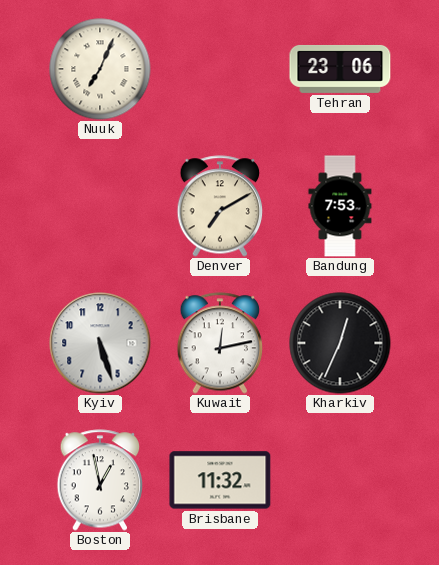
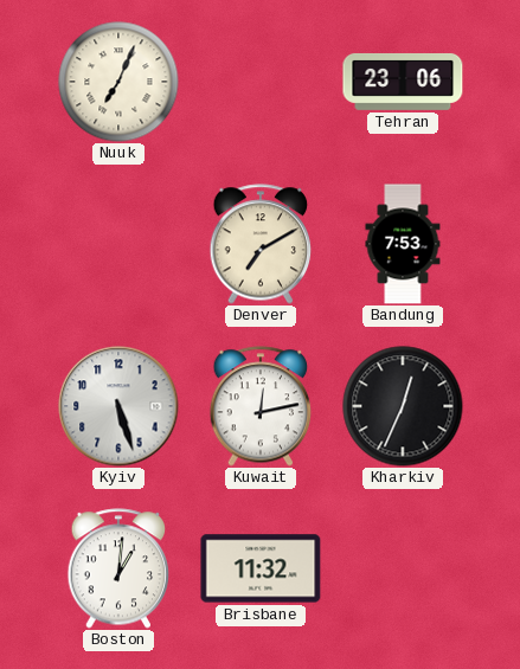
Boston: 12:58 -> 1:01 (118, 568)
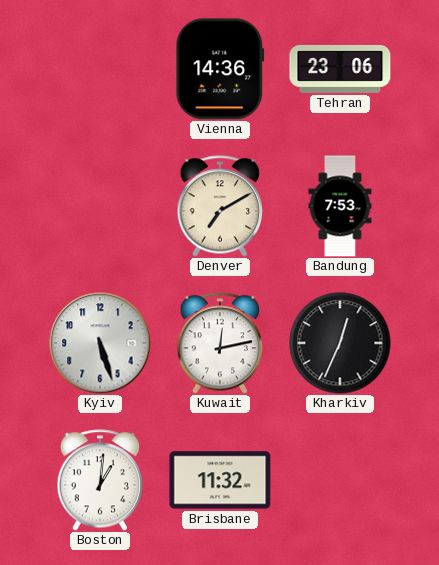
Nuuk: 7:04 -> none (118, 82)
Vienna: none -> 14:36 (220, 69)
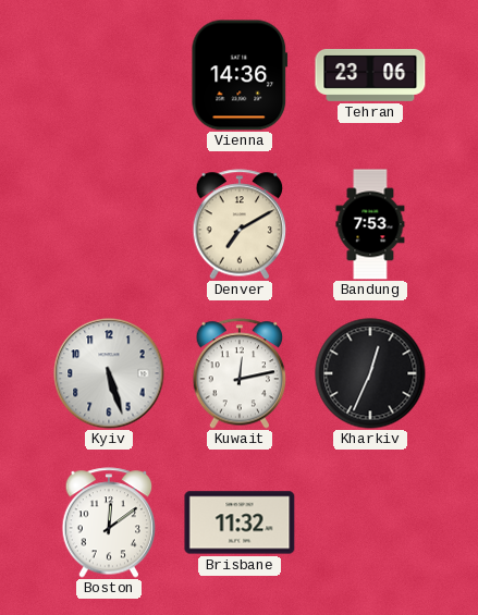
Boston: 1:01 -> 12:09 (109, 522)
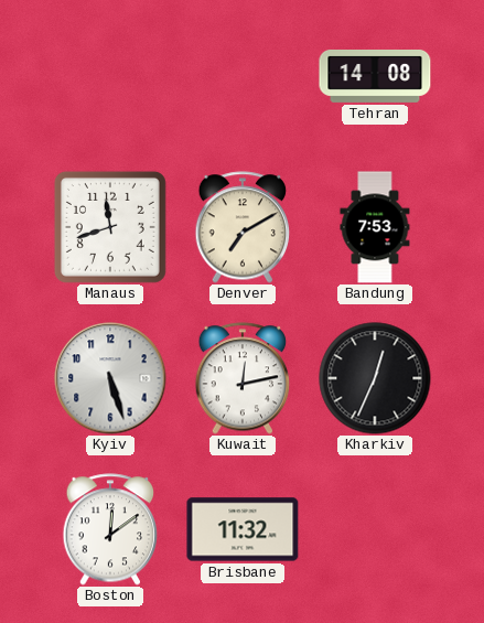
Vienna: 14:36 -> none (240, 75)
Tehran: 23:06 -> 14:08 (375, 76)
Manaus: none -> 11:42 (110, 227)
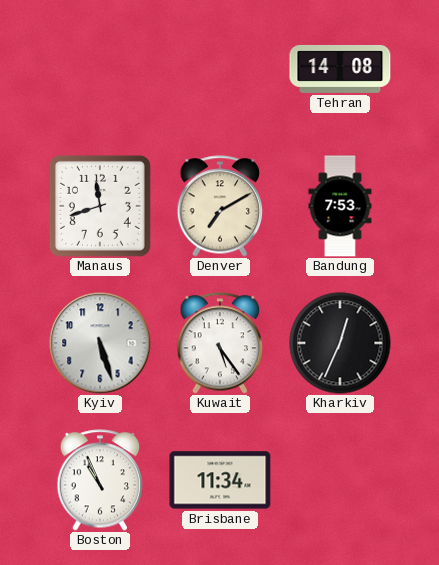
Kuwait: 12:13 -> 5:24 (220, 343)
Boston: 12:09 -> 10:56 (100, 480)
Brisbane: 11:32 -> 11:34 (220, 480)
